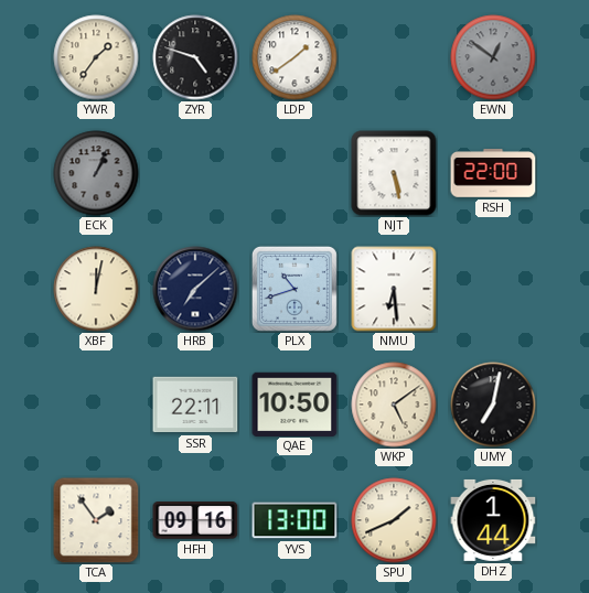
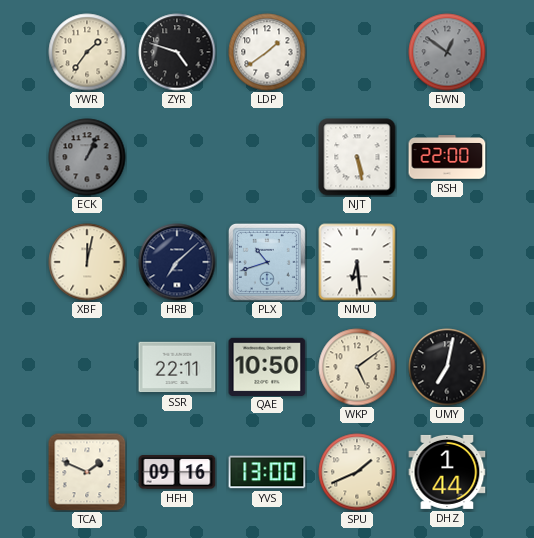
TCA: 1:54 -> 1:49 (87, 472)
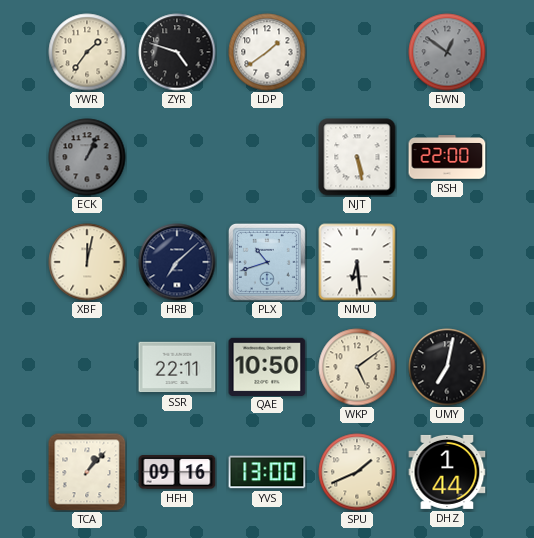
TCA: 1:49 -> 1:07 (87, 472)
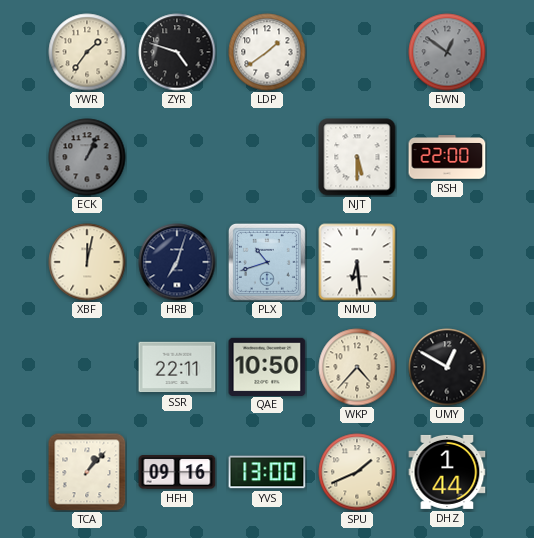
NJT: 5:28 -> 5:30 (357, 157)
HRB: 7:08 -> 7:03 (177, 262)
WKP: 5:09 -> 4:37 (357, 367)
UMY: 7:02 -> 12:50 (447, 367)
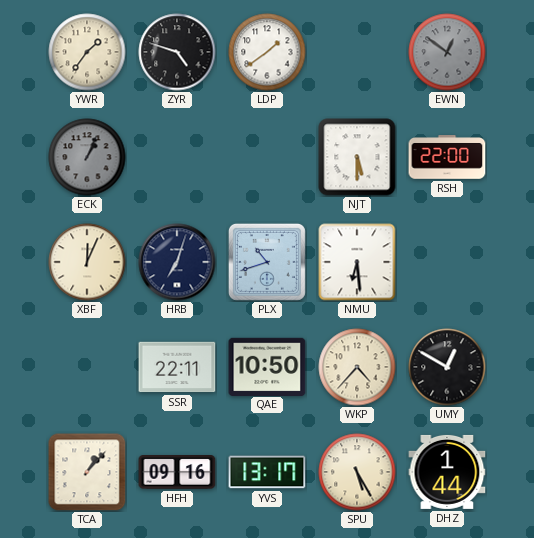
XBF: 12:02 -> 12:04 (87, 262)
YVS: 13:00 -> 13:17 (267, 472)
SPU: 1:41 -> 5:25 (357, 472)
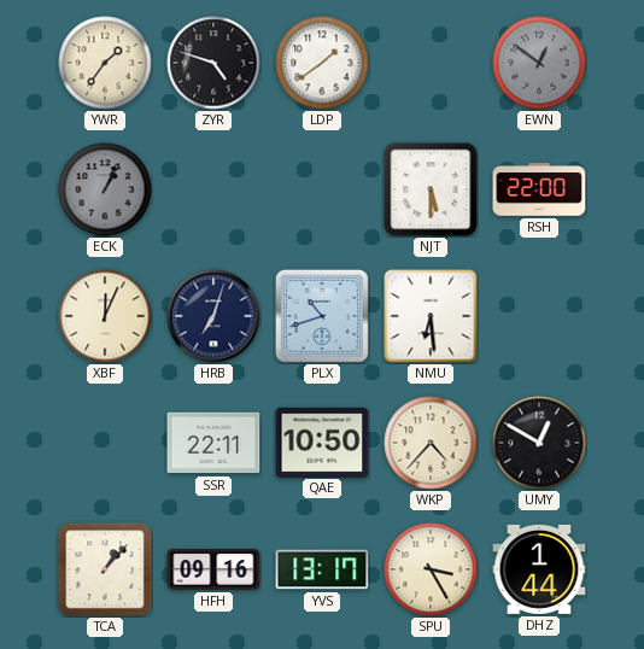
SPU: 5:25 -> 3:25 (431, 569)
